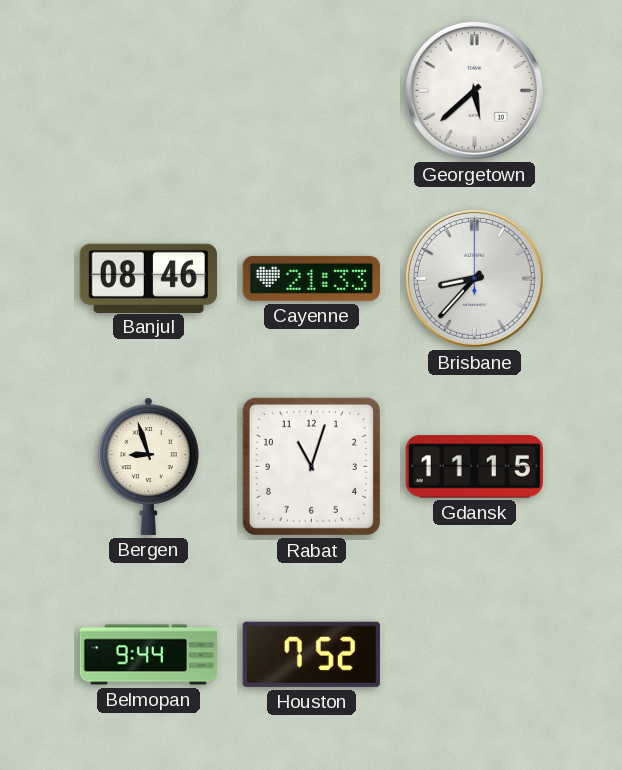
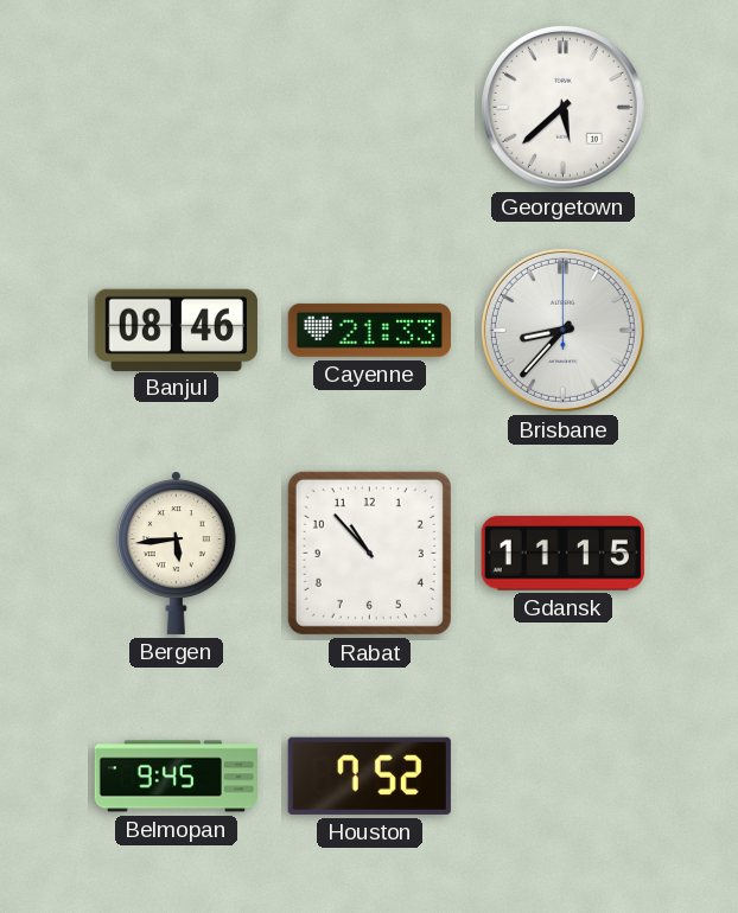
Bergen: 8:57 -> 5:44 (176, 553)
Rabat: 11:03 -> 10:53 (369, 553)
Belmopan: 9:44 -> 9:45 (176, 777)
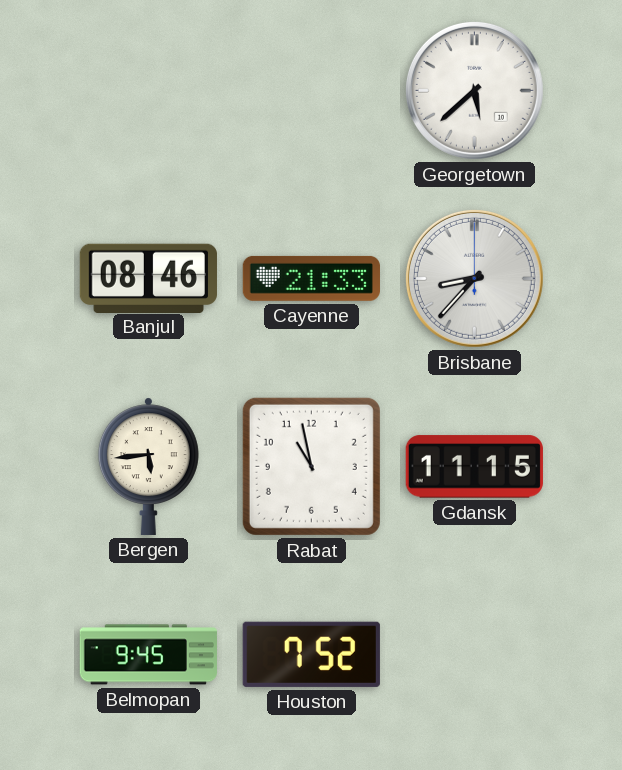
Rabat: 10:53 -> 10:58 (311, 466)
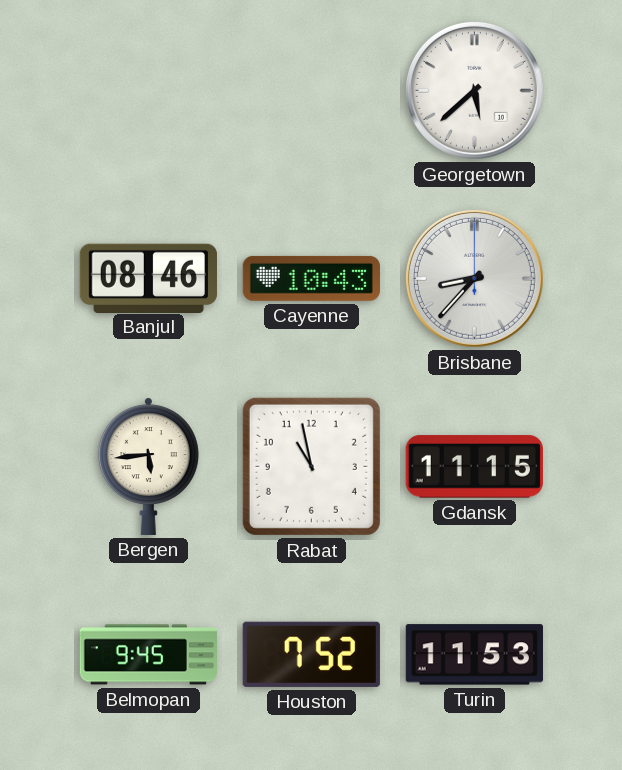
Cayenne: 21:33 -> 10:43 (311, 278)
Turin: none -> 11:53 (474, 655)
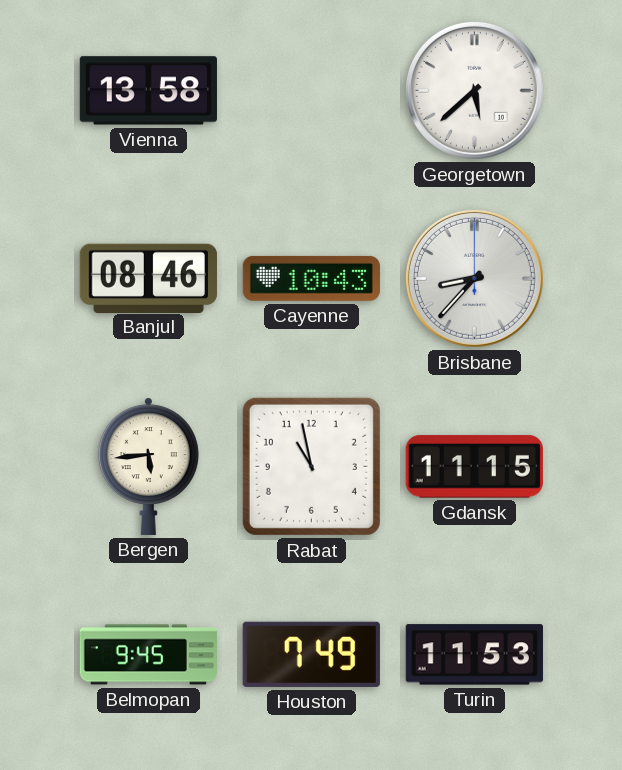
Vienna: none -> 13:58 (148, 91)
Houston: 7:52 -> 7:49 (311, 654)
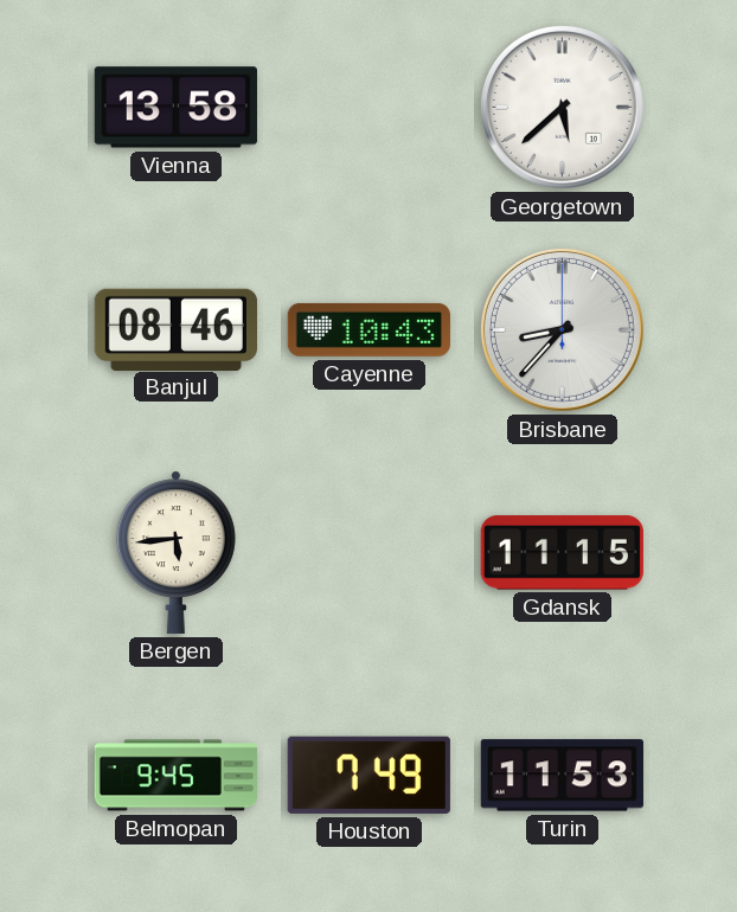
Rabat: 10:58 -> none (311, 466)
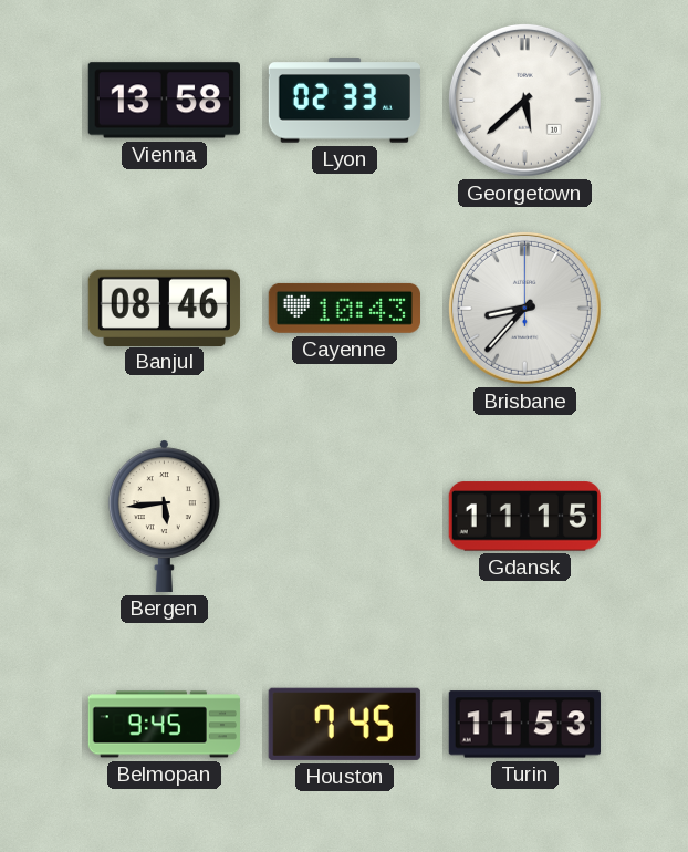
Lyon: none -> 02:33 (344, 101)
Houston: 7:49 -> 7:45 (344, 724)
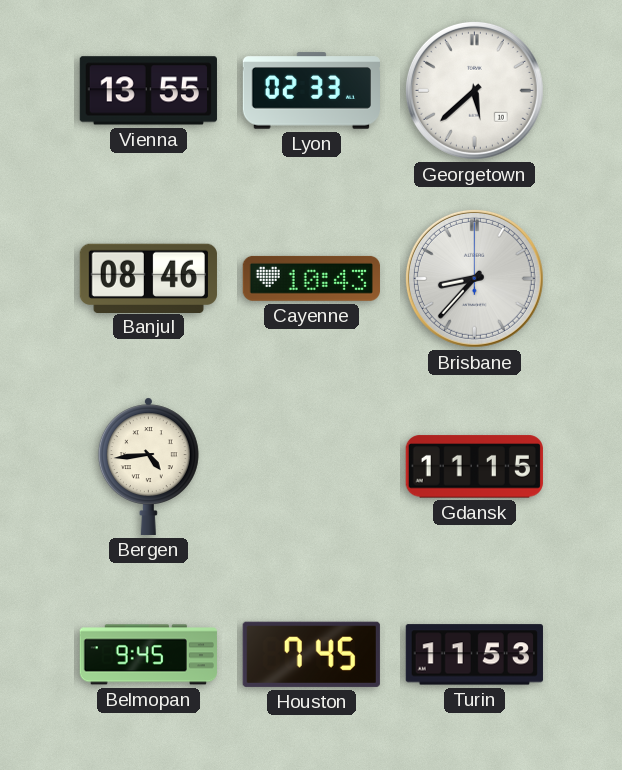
Vienna: 13:58 -> 13:55 (148, 91)
Bergen: 5:44 -> 4:44 (148, 466)
